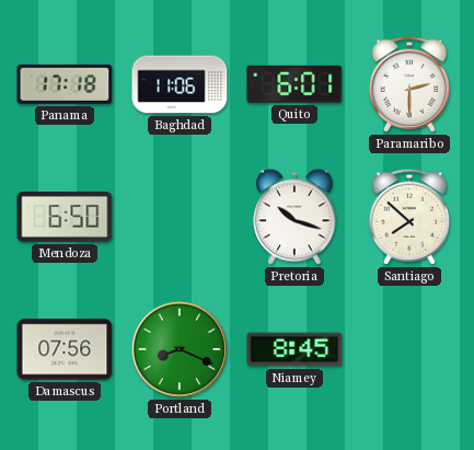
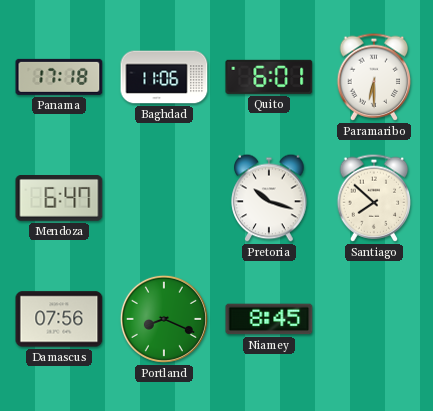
Paramaribo: 2:30 -> 6:30 (374, 77)
Mendoza: 6:50 -> 6:47 (59, 199)
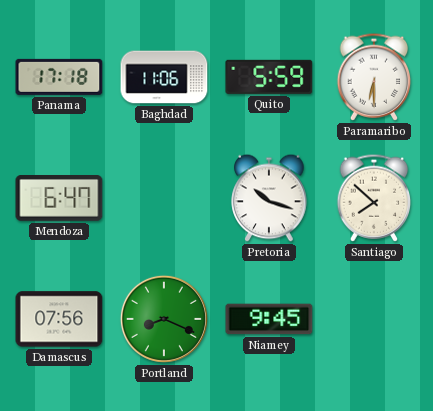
Quito: 6:01 -> 5:59 (269, 77)
Niamey: 8:45 -> 9:45 (269, 319)
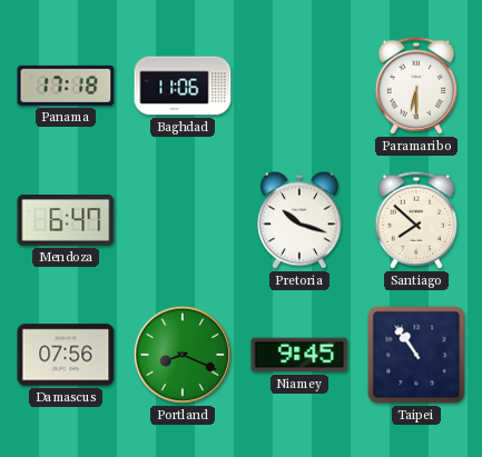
Quito: 5:59 -> none (269, 77)
Taipei: none -> 10:54 (416, 355)
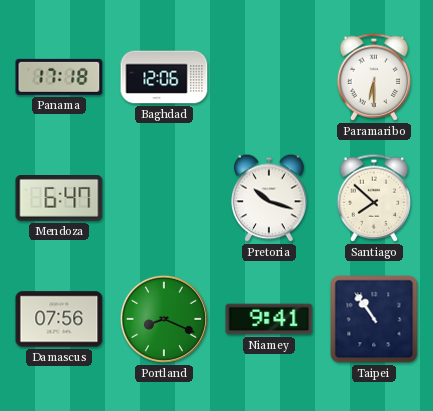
Baghdad: 11:06 -> 12:06 (164, 77)
Niamey: 9:45 -> 9:41 (269, 319)
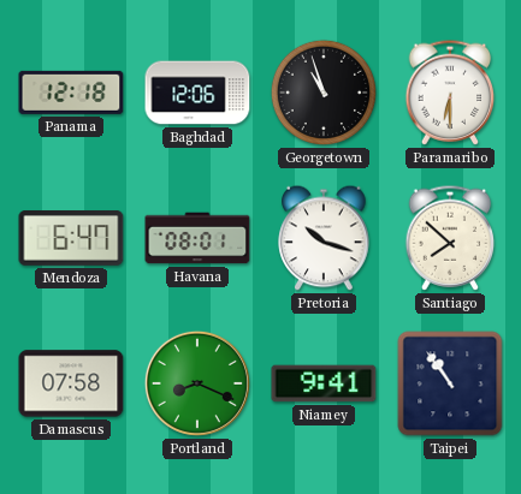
Panama: 17:18 -> 12:18 (71, 93)
Georgetown: none -> 10:57 (324, 93)
Havana: none -> 08:01 (197, 238)
Damascus: 07:56 -> 07:58 (71, 383)
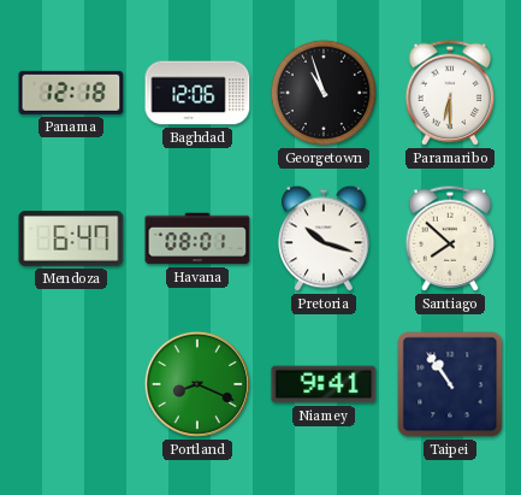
Damascus: 07:58 -> none (71, 383)
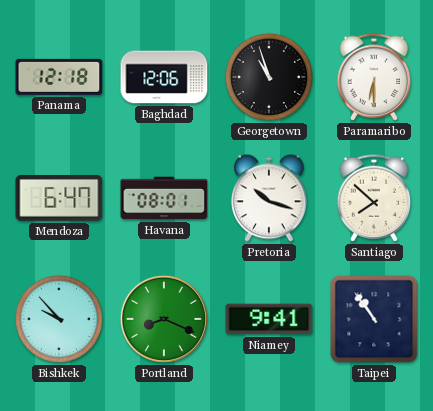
Bishkek: none -> 9:53 (59, 319)
